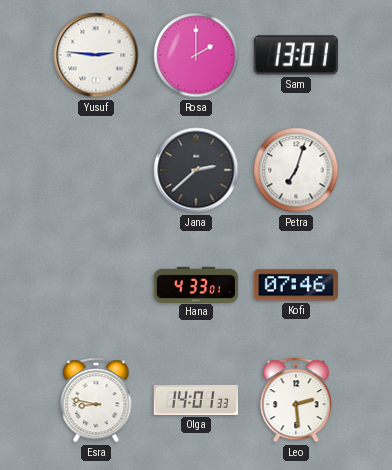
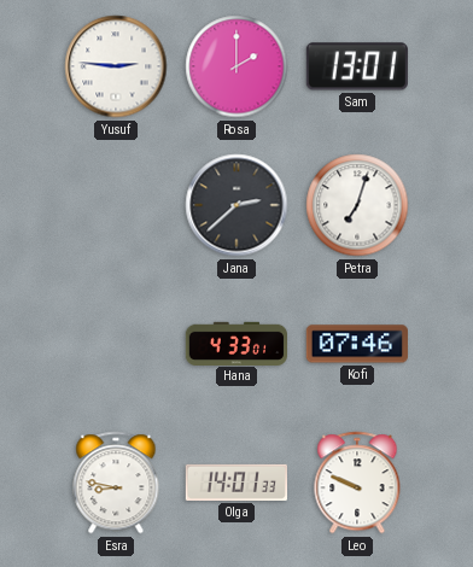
Leo: 2:29 -> 9:49 (357, 483)
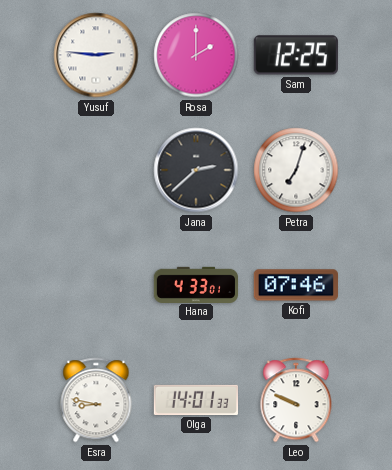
Sam: 13:01 -> 12:25 (296, 55)
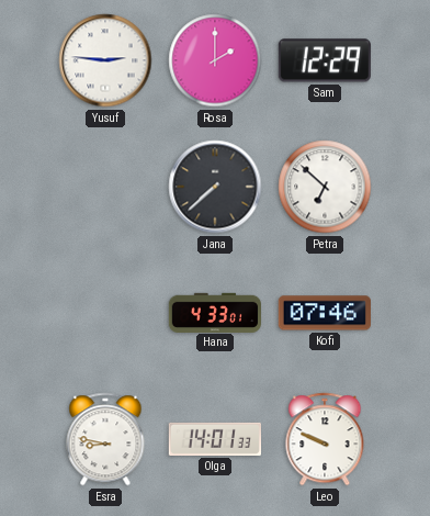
Sam: 12:25 -> 12:29 (325, 60)
Jana: 2:38 -> 7:38 (215, 187)
Petra: 7:03 -> 6:52 (325, 187)
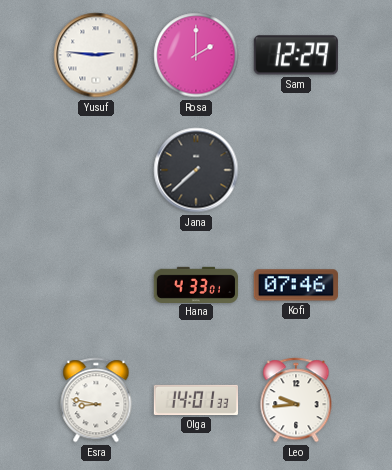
Petra: 6:52 -> none (325, 187)
Leo: 9:49 -> 9:44 (296, 400)
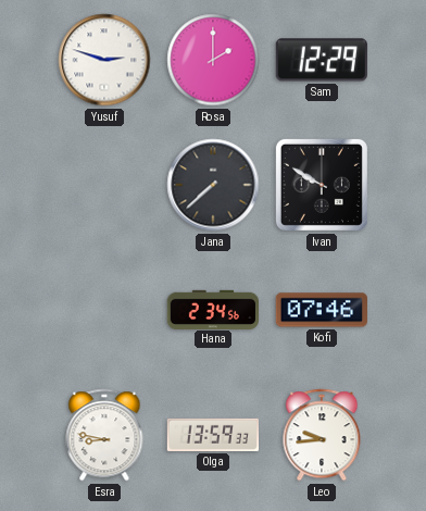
Yusuf: 2:46 -> 2:48 (104, 60)
Ivan: none -> 9:50 (322, 185)
Hana: 4:33 -> 2:34 (212, 309)
Olga: 14:01 -> 13:59 (212, 435)
